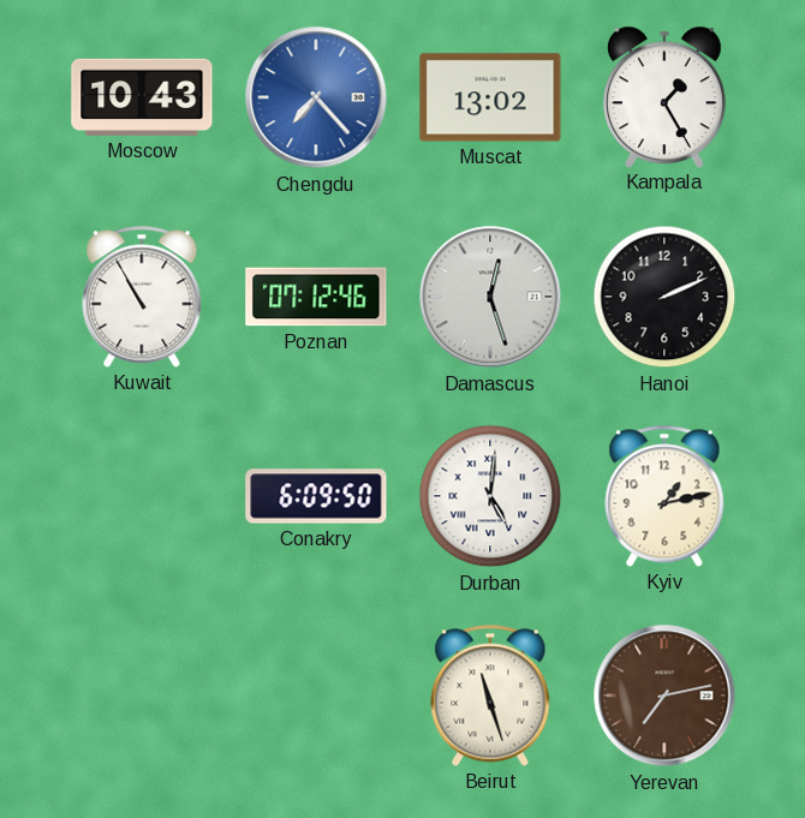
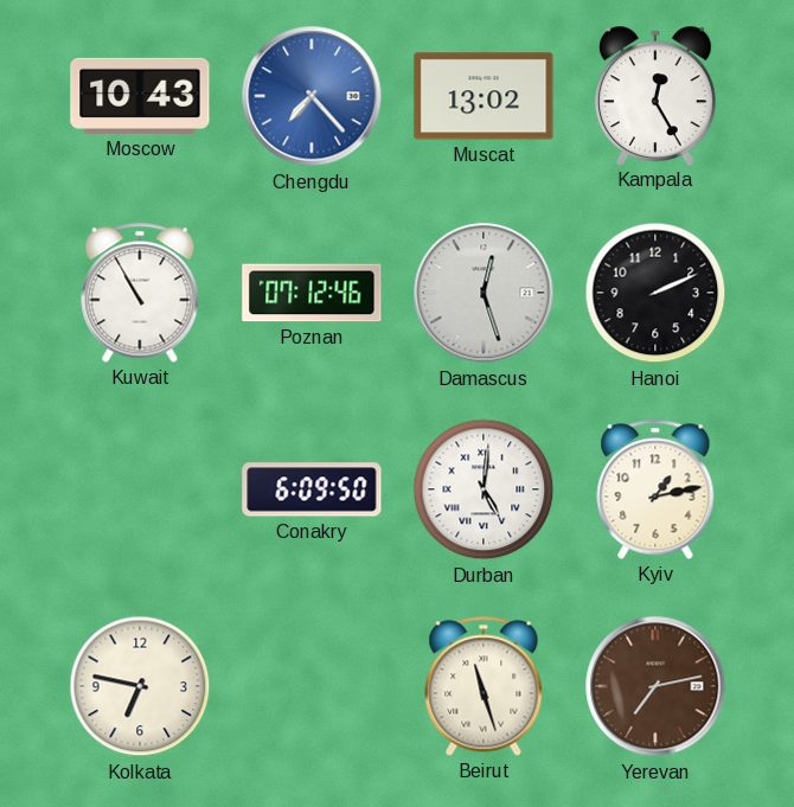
Kampala: 1:25 -> 12:25 (657, 95)
Kolkata: none -> 6:47 (140, 686)
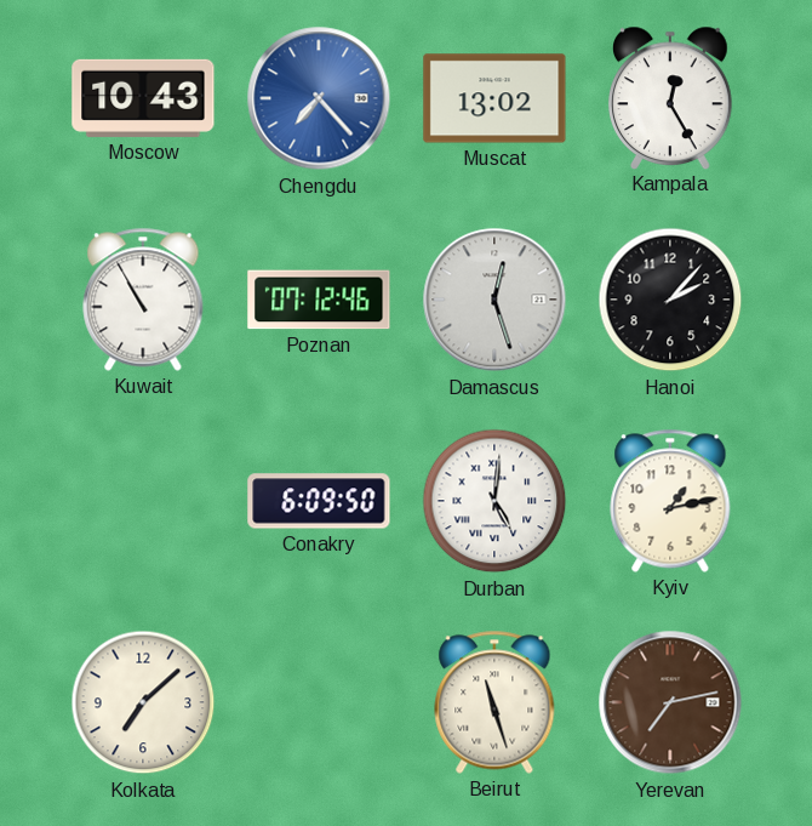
Hanoi: 2:11 -> 2:07 (670, 300)
Kolkata: 6:47 -> 7:08 (143, 702)
